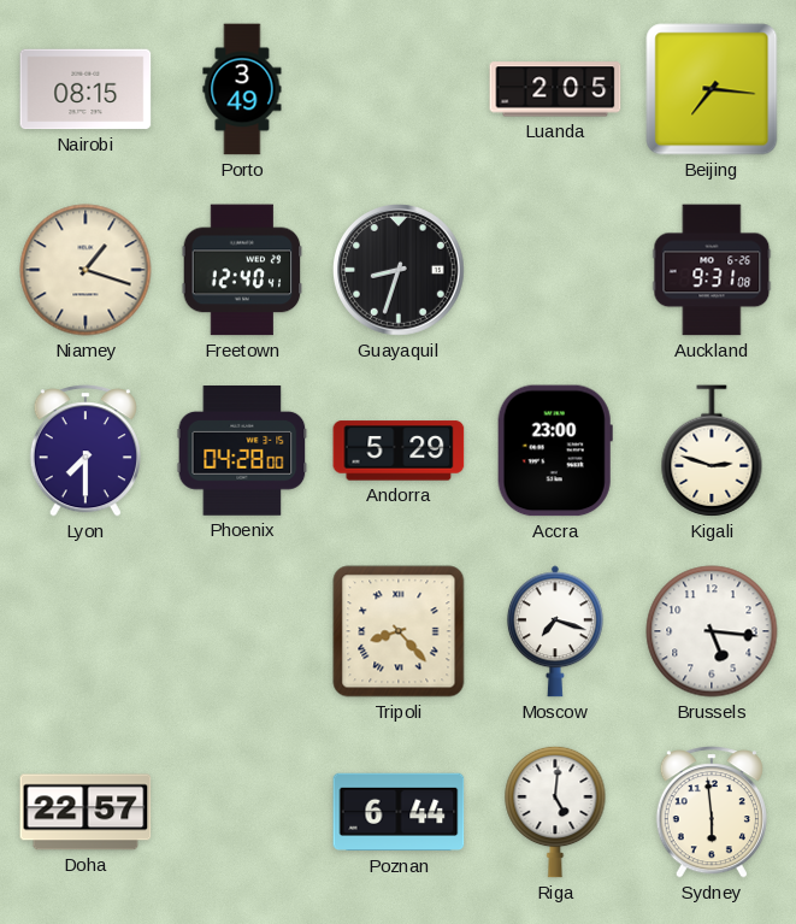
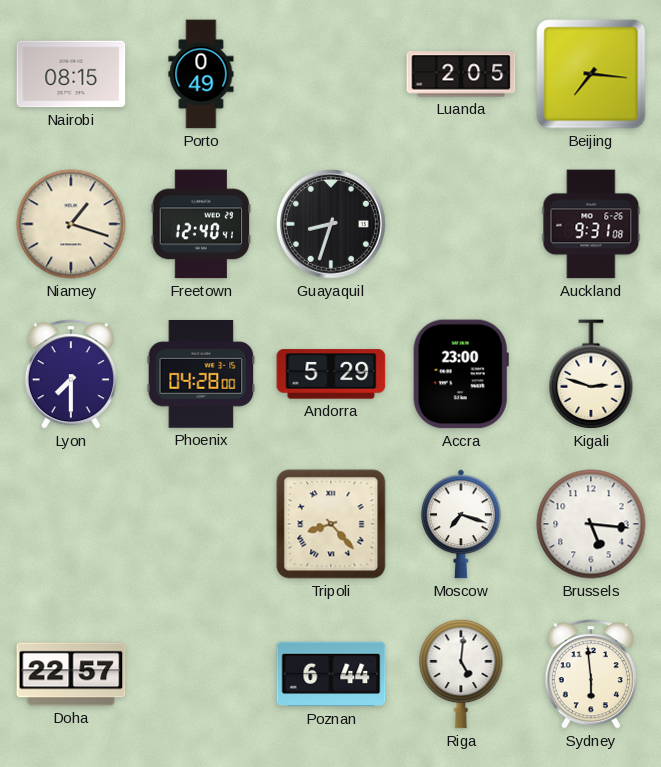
Porto: 3:49 -> 0:49 (201, 74)
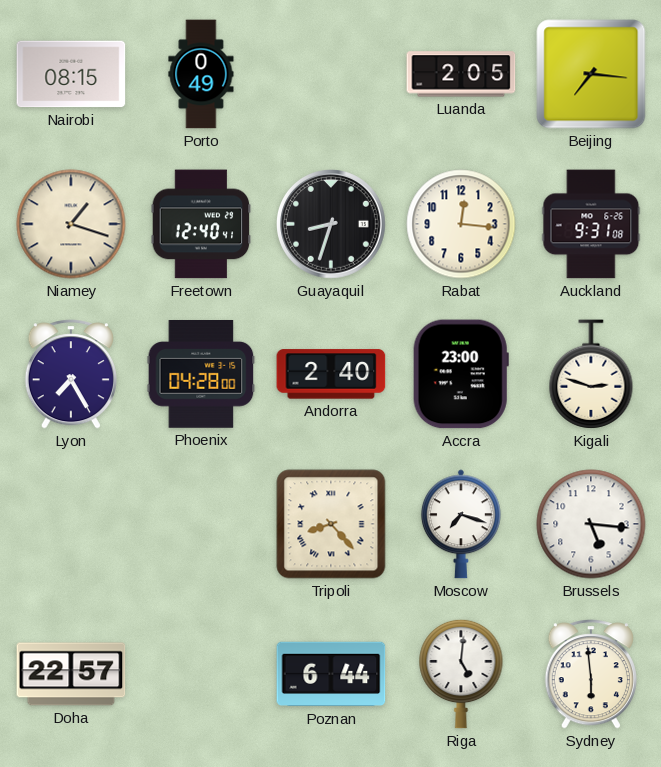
Rabat: none -> 12:16 (461, 224)
Lyon: 7:30 -> 7:25 (71, 374)
Andorra: 5:29 -> 2:40 (331, 374)
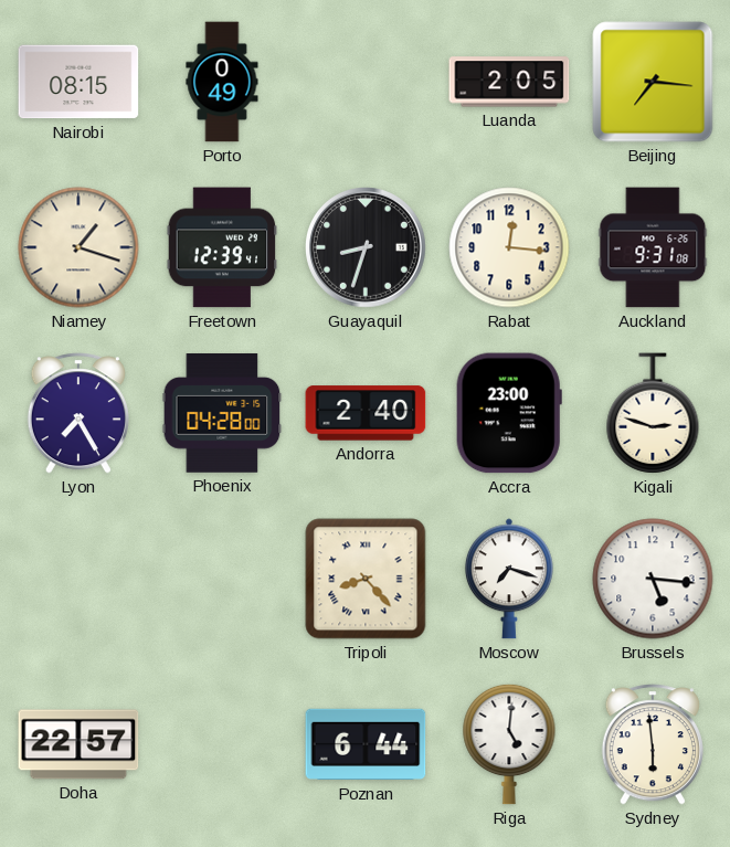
Freetown: 12:40 -> 12:39 (222, 247)
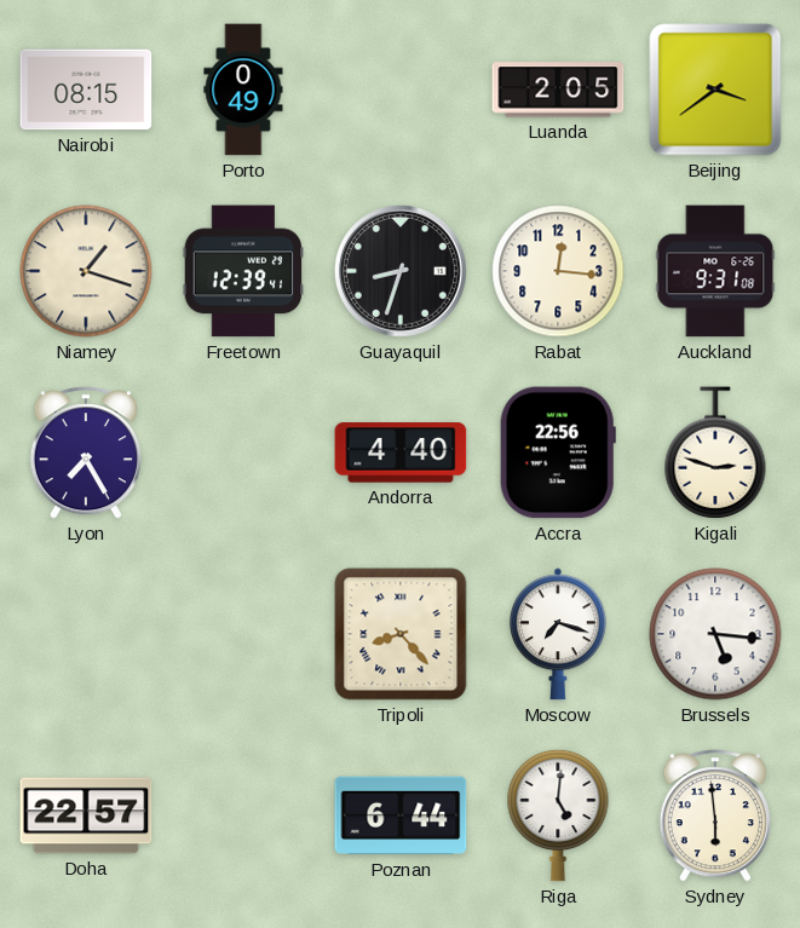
Beijing: 7:16 -> 3:39 (715, 90)
Phoenix: 04:28 -> none (222, 414)
Andorra: 2:40 -> 4:40 (401, 453)
Accra: 23:00 -> 22:56 (558, 453)
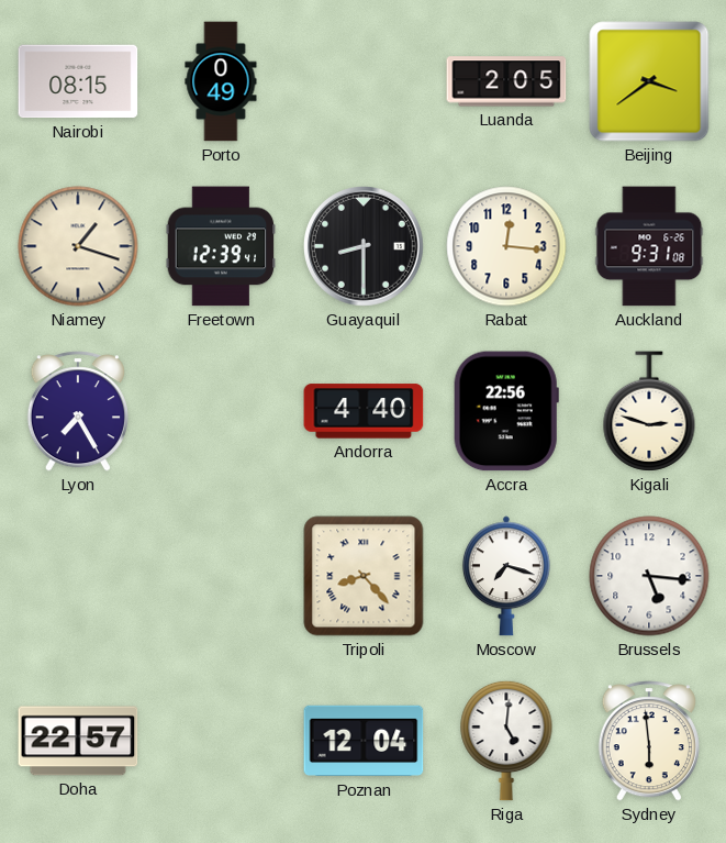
Guayaquil: 8:33 -> 8:30 (365, 247)
Poznan: 6:44 -> 12:04 (364, 741)
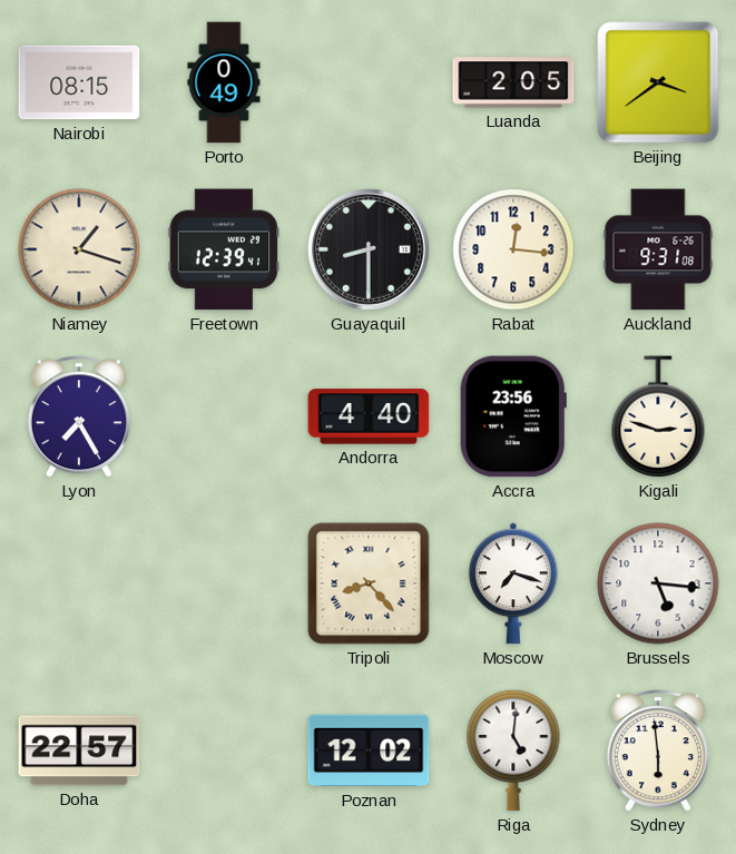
Accra: 22:56 -> 23:56 (513, 416)
Poznan: 12:04 -> 12:02 (369, 750)
